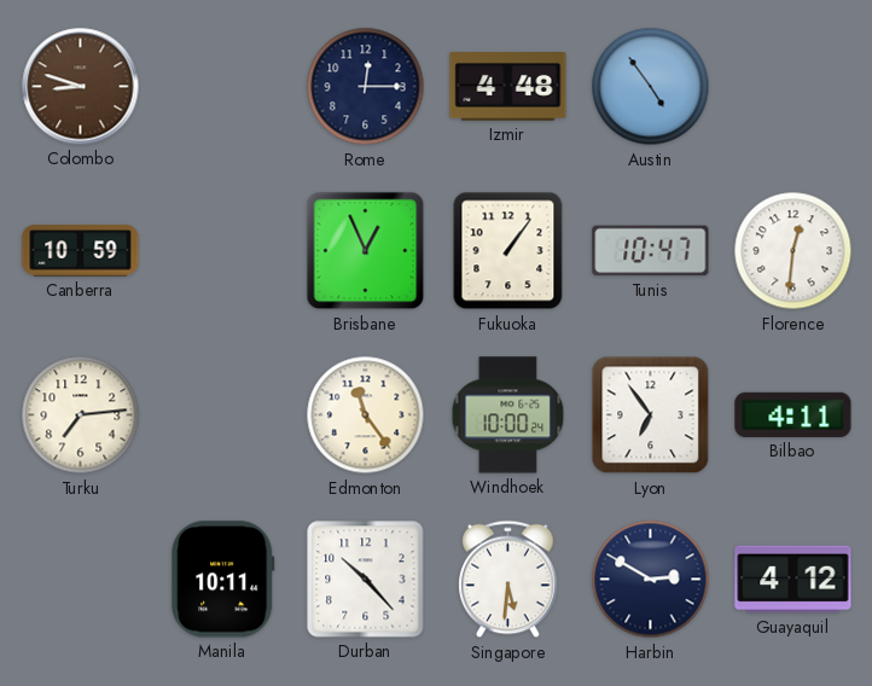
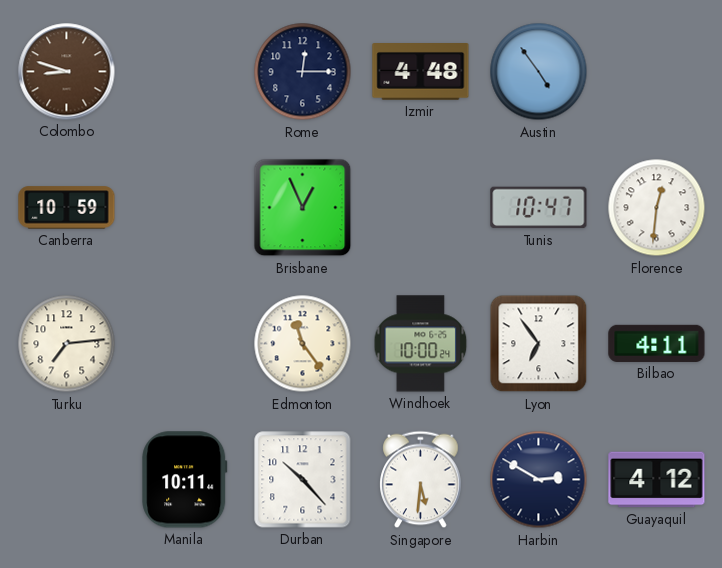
Fukuoka: 1:06 -> none (508, 251)
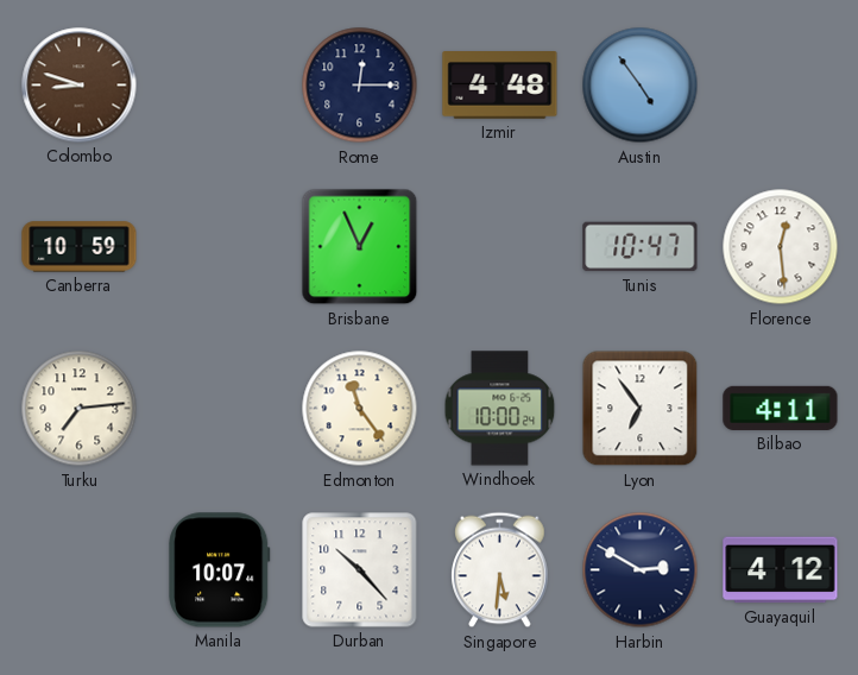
Florence: 12:31 -> 12:29 (781, 247)
Manila: 10:11 -> 10:07 (220, 570)
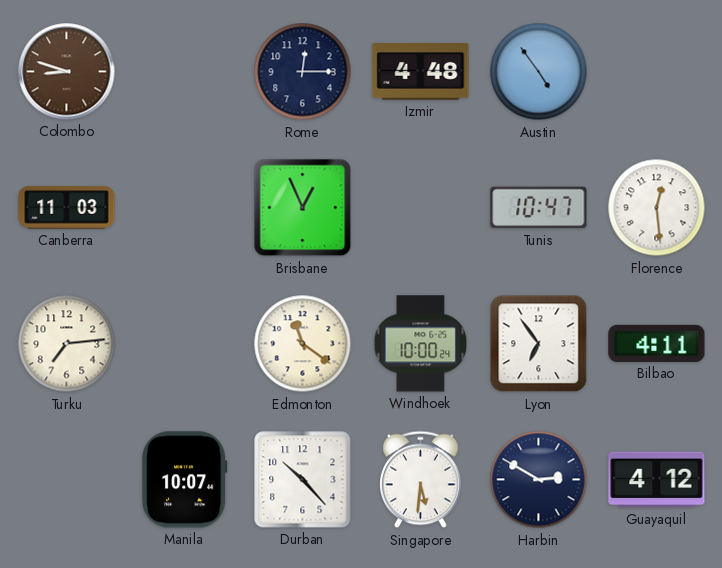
Canberra: 10:59 -> 11:03 (67, 208)
Edmonton: 11:24 -> 11:21 (303, 344)
